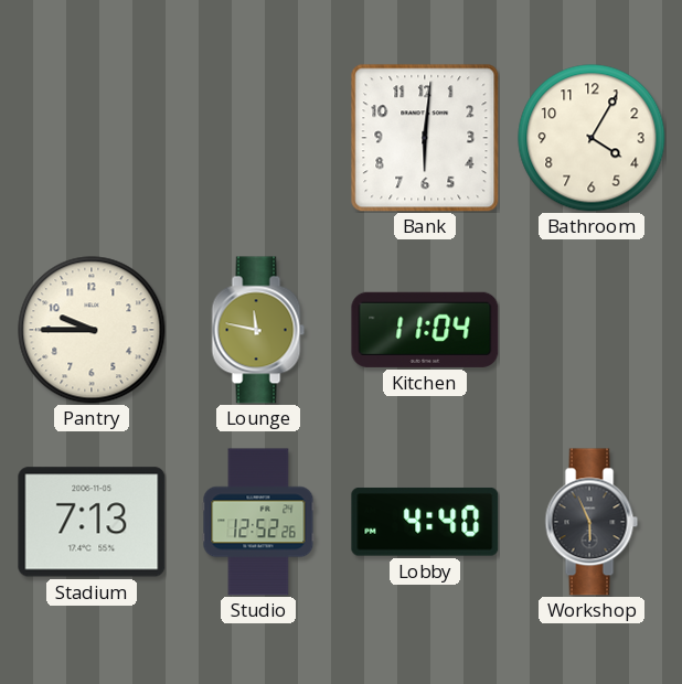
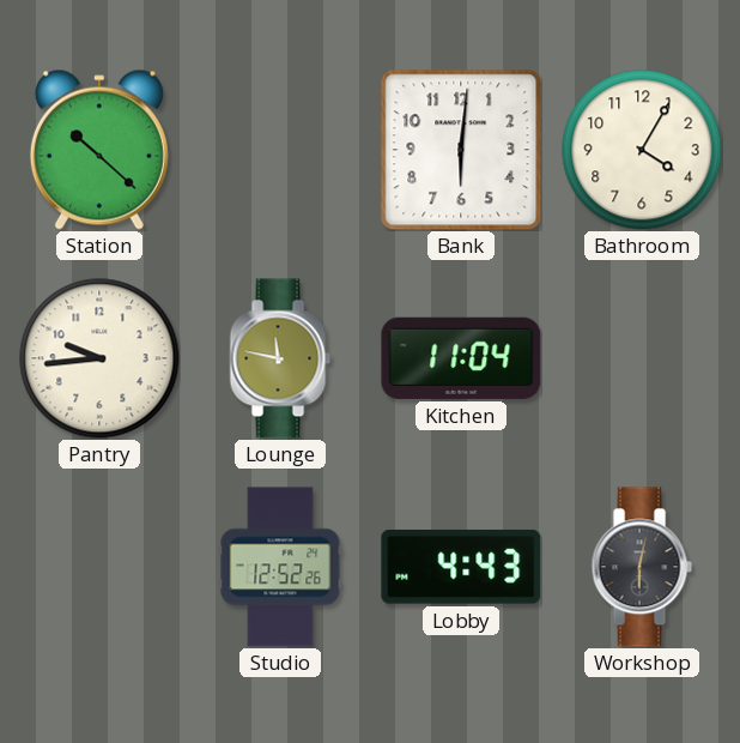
Station: none -> 10:22 (99, 150)
Pantry: 9:45 -> 9:44 (99, 358)
Stadium: 7:13 -> none (92, 522)
Lobby: 4:40 -> 4:43 (461, 567)
Workshop: 5:56 -> 6:02 (642, 567)
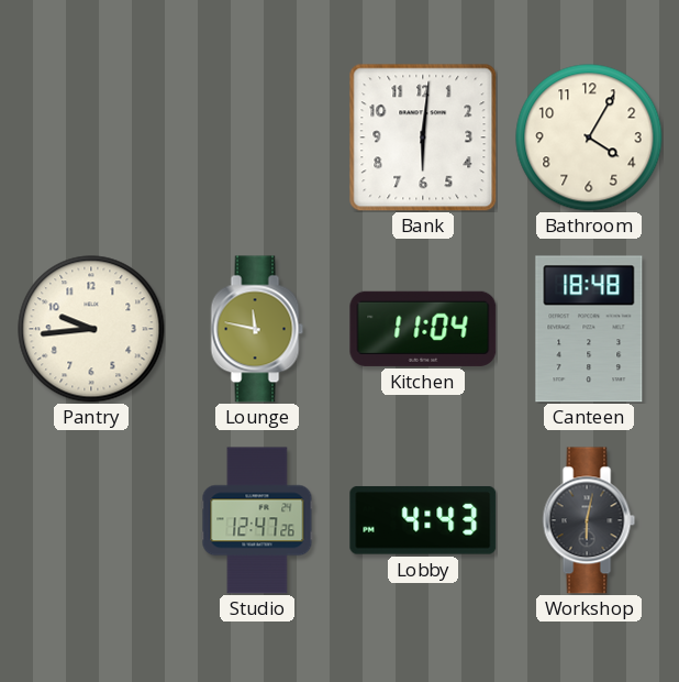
Station: 10:22 -> none (99, 150)
Canteen: none -> 18:48 (589, 329)
Studio: 12:52 -> 12:47 (257, 520)
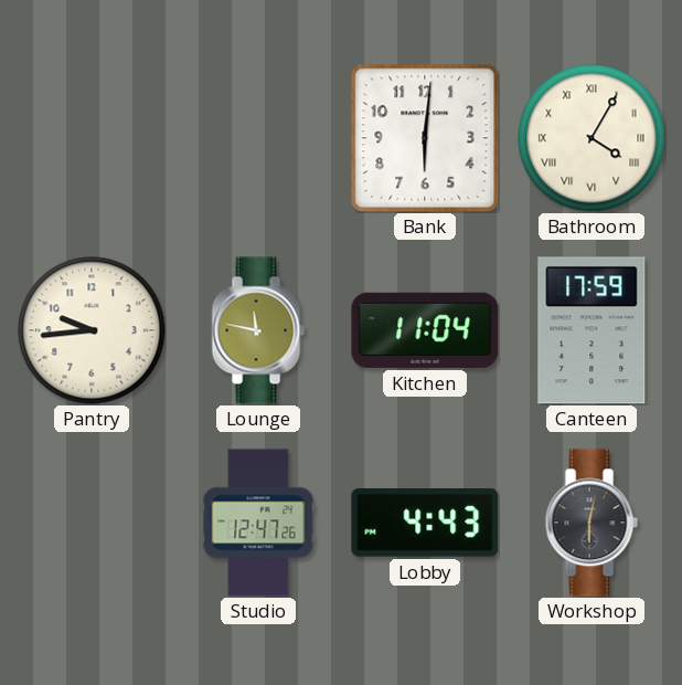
Bathroom numerals: Arabic -> Roman (592, 138)
Canteen: 18:48 -> 17:59 (592, 330)
